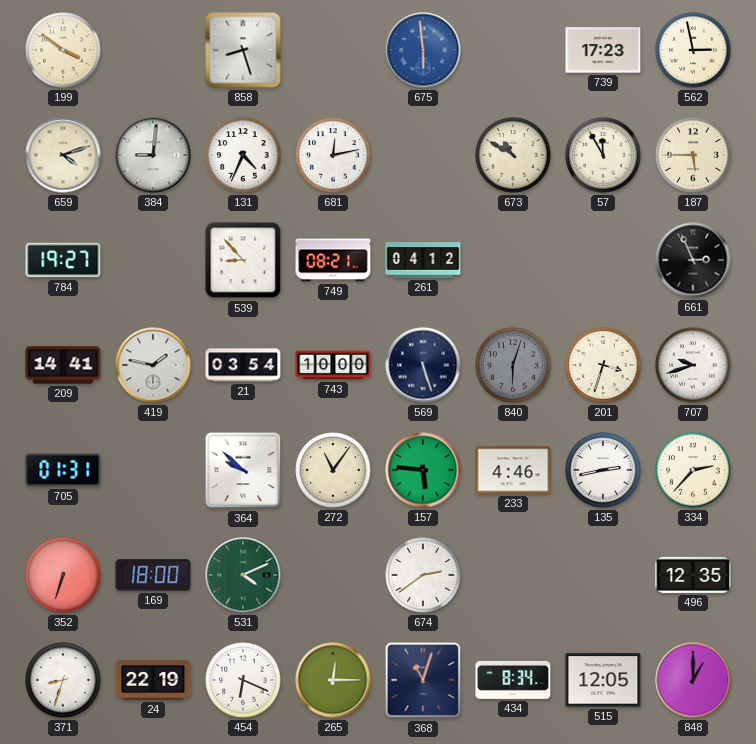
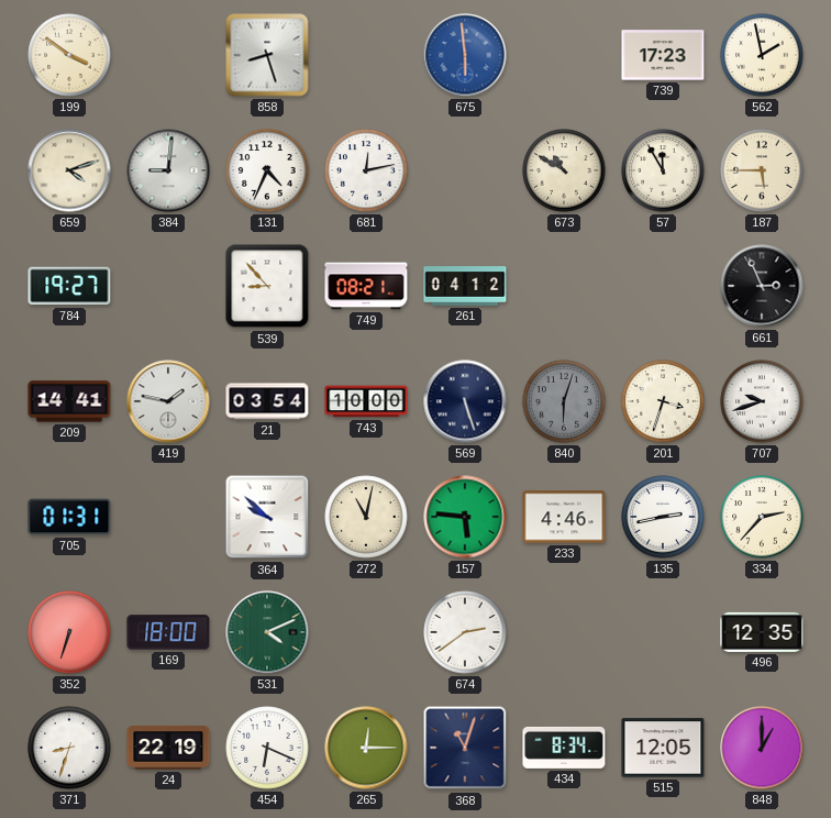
562: 2:58 -> 1:58 (762, 55)
272: 11:06 -> 11:02 (366, 517)
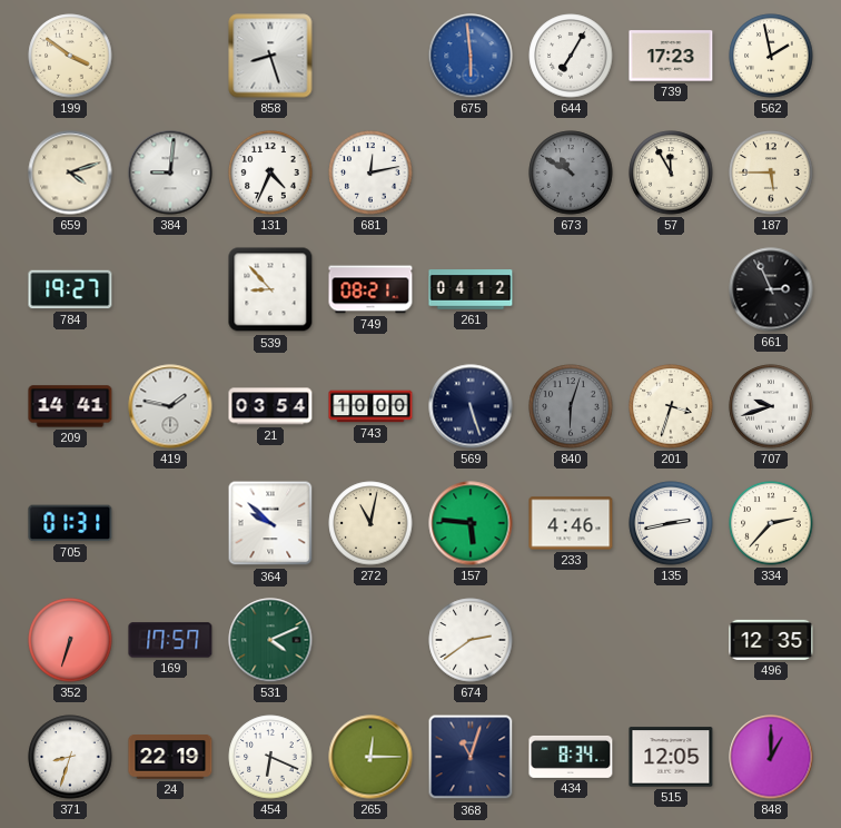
644: none -> 7:05 (571, 56)
673 dial: cream -> grey (571, 172)
169: 18:00 -> 17:57 (170, 640)
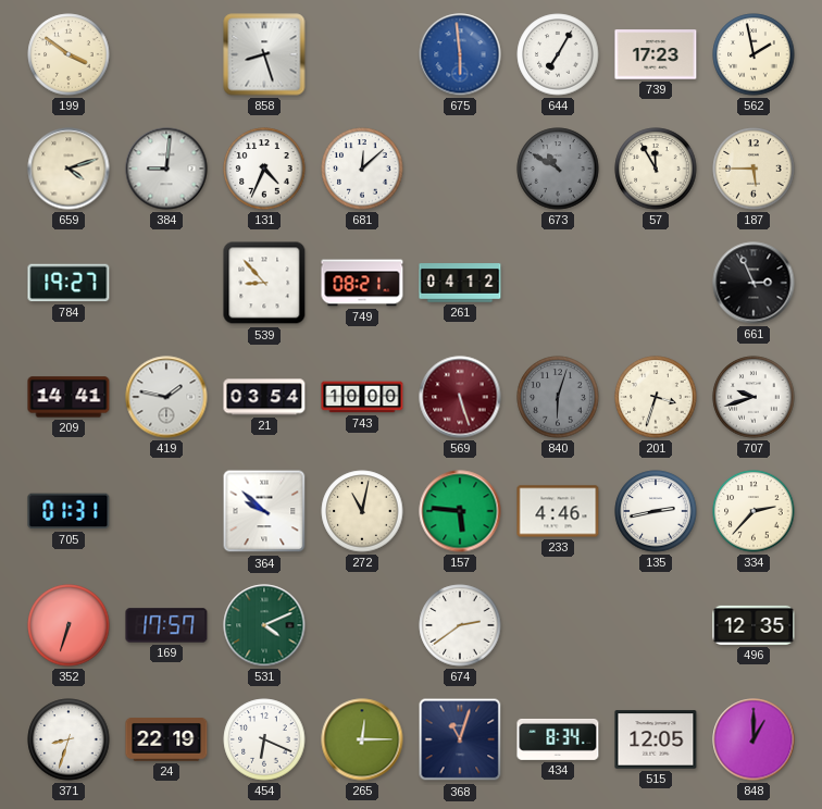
681: 12:13 -> 12:08 (362, 169)
569 dial: navy -> burgundy (460, 397)
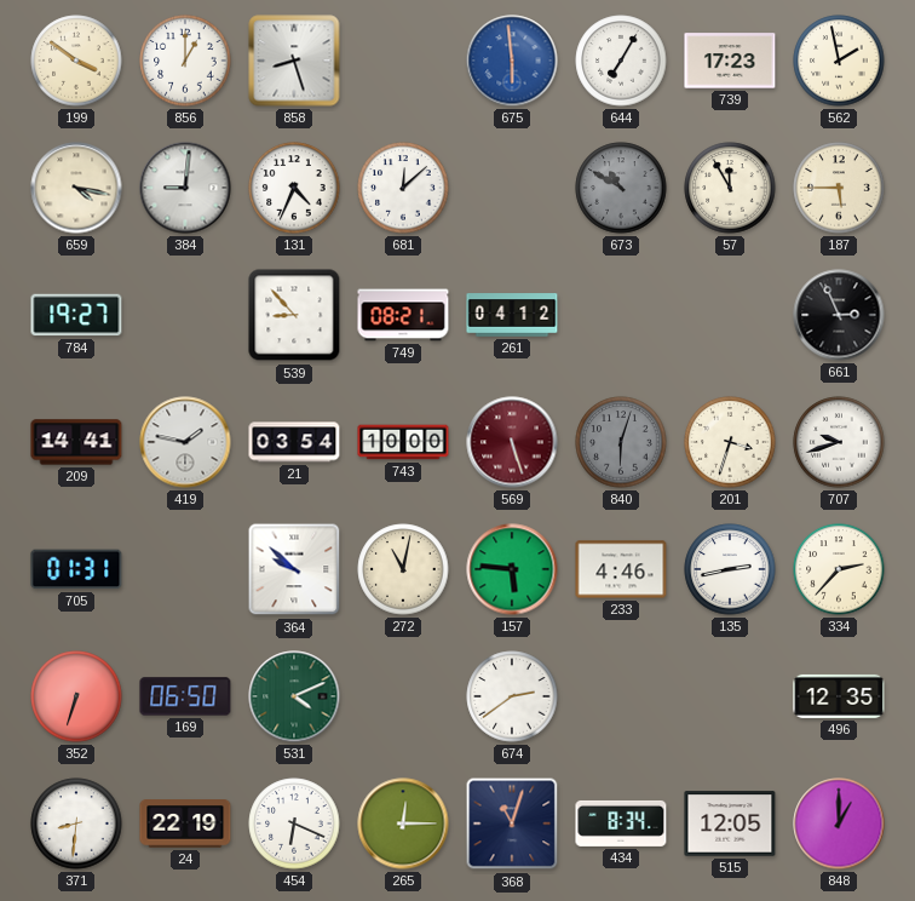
856: none -> 1:00 (185, 61)
659: 4:12 -> 4:17 (76, 188)
169: 17:57 -> 06:50 (185, 696)
371: 8:33 -> 8:31 (76, 823)
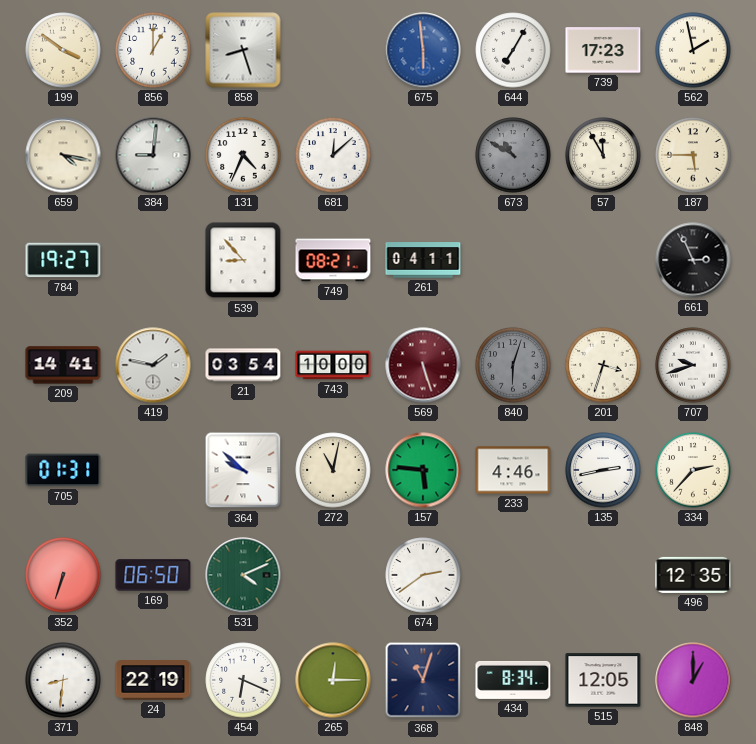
261: 04:12 -> 04:11 (423, 260)
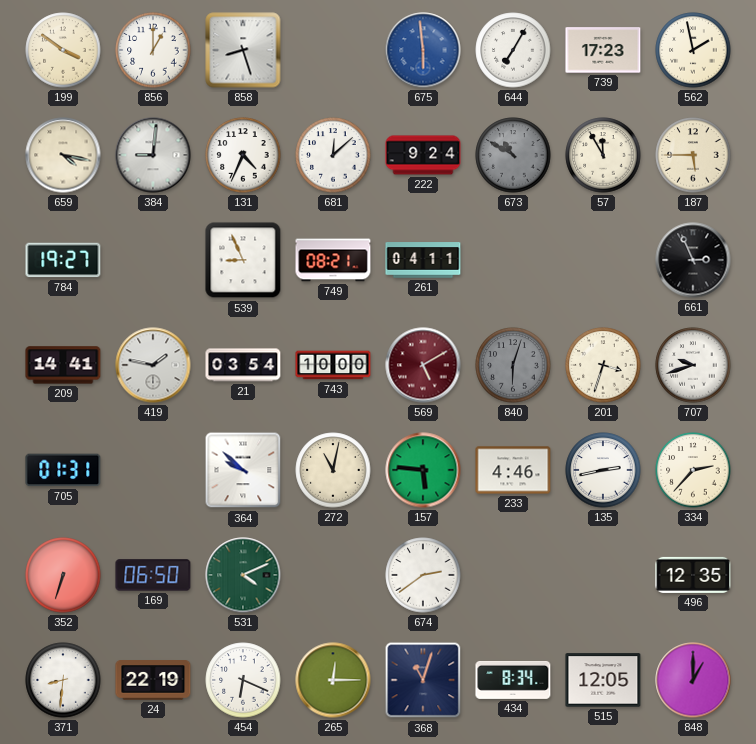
222: none -> 9:24 (423, 155)
539: 8:53 -> 8:56 (243, 260)
569: 5:27 -> 5:10 (423, 365)
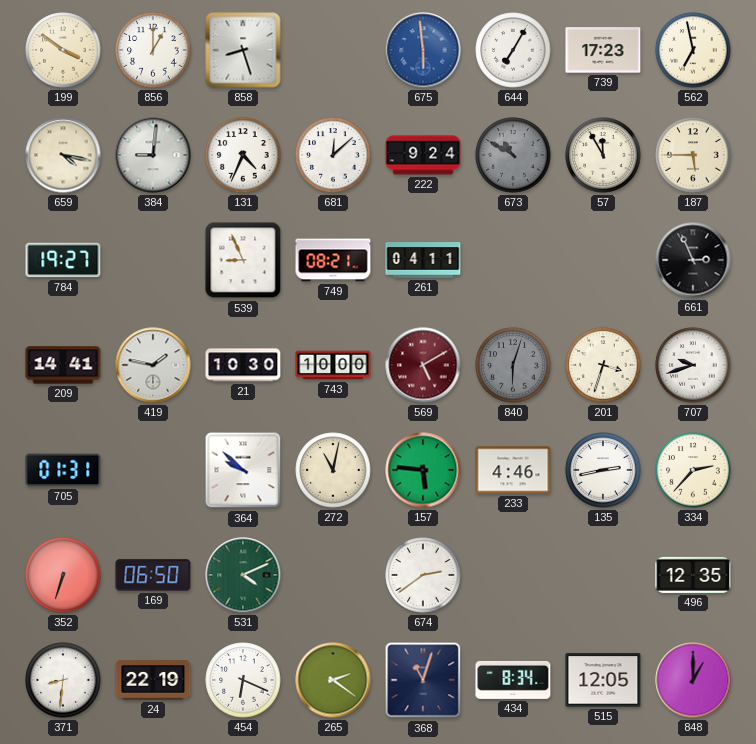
562: 1:58 -> 6:58 (693, 50)
21: 03:54 -> 10:30 (243, 365)
265: 12:15 -> 2:21 (333, 680)
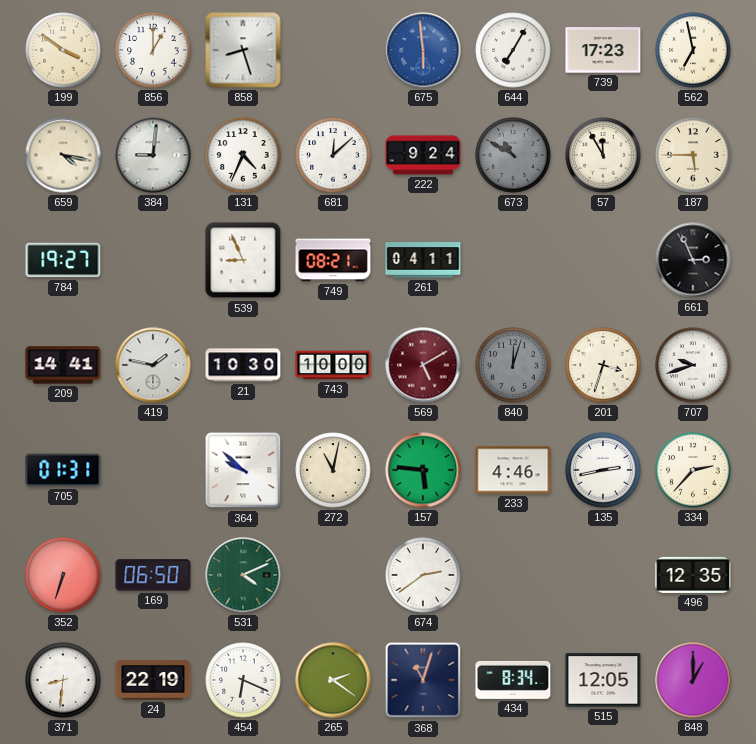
840: 6:03 -> 12:03 (513, 365)
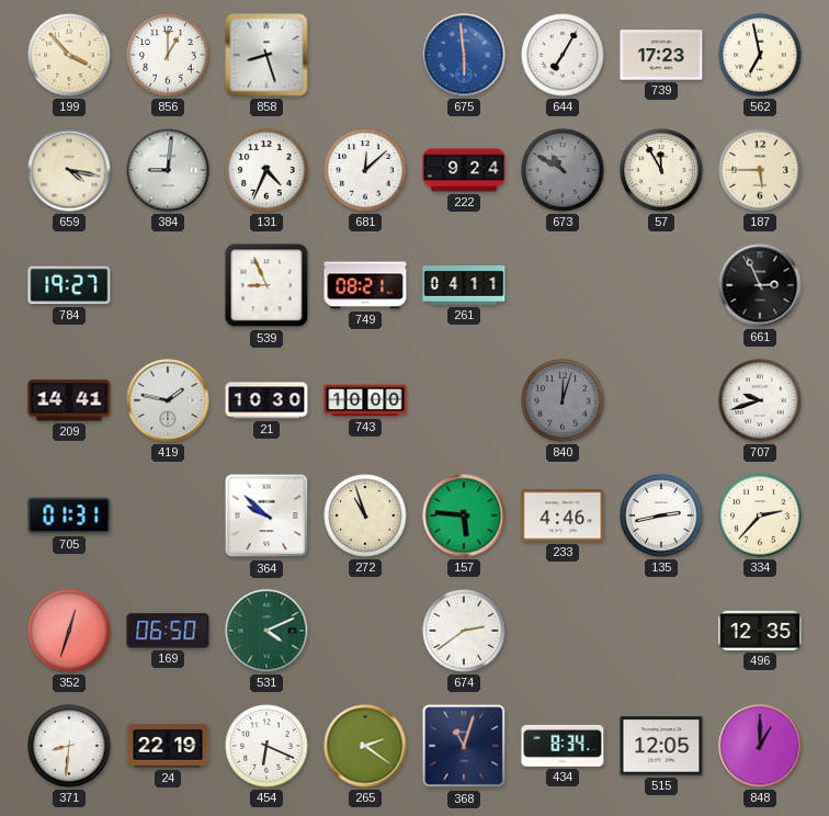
199: 3:51 -> 3:53 (69, 55)
569: 5:10 -> none (423, 365)
201: 3:33 -> none (603, 365)
272: 11:02 -> 10:57 (365, 515)
352: 6:33 -> 12:33 (69, 631)
